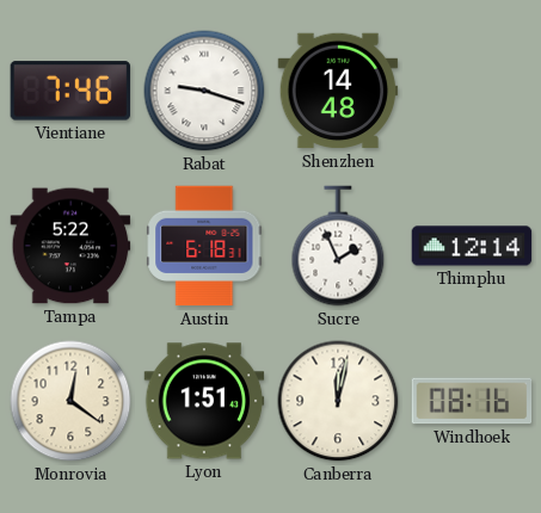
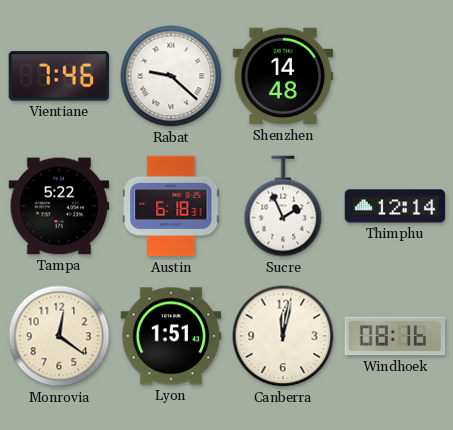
Rabat: 9:18 -> 9:22 (171, 76)
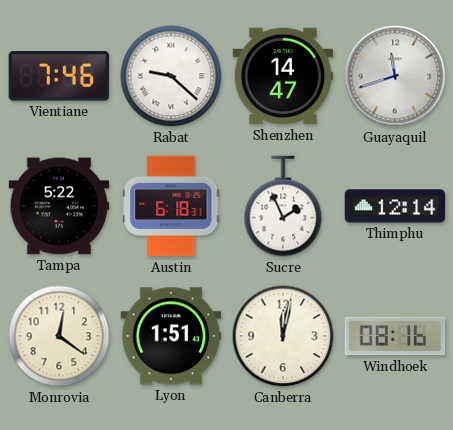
Shenzhen: 14:48 -> 14:47 (283, 76)
Guayaquil: none -> 11:42 (395, 76)
